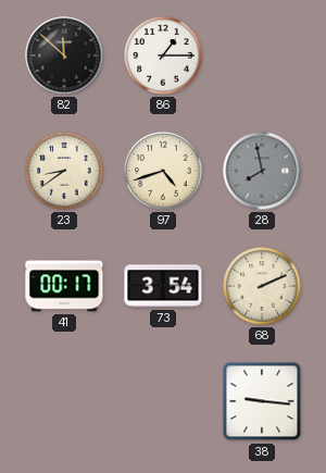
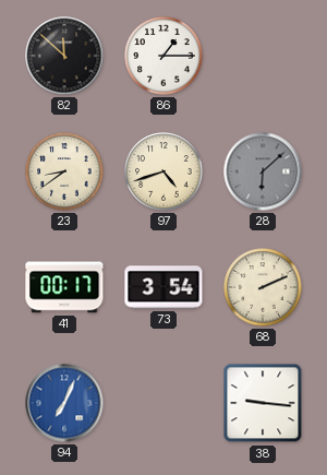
28: 7:58 -> 6:08 (263, 171)
94: none -> 7:04 (64, 403)
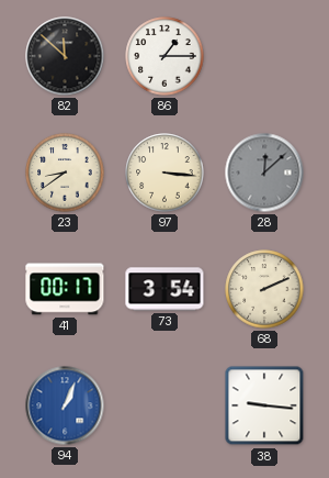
97: 4:42 -> 3:16 (164, 173)
28: 6:08 -> 12:08 (264, 173)
94: 7:04 -> 1:04 (65, 405)
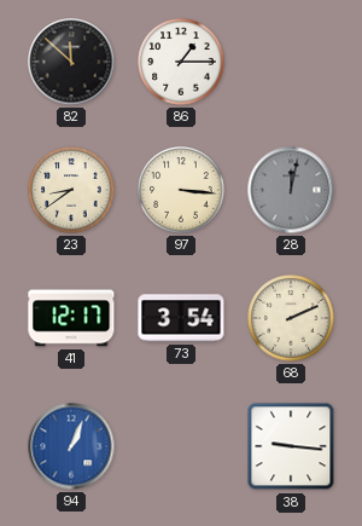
28: 12:08 -> 12:02 (291, 190)
41: 00:17 -> 12:17 (71, 318)
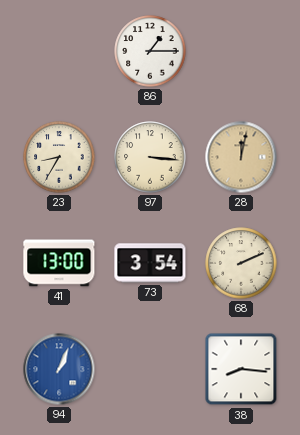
82: 11:52 -> none (71, 62)
23: 8:39 -> 8:35 (59, 157)
28 dial: grey -> champagne (241, 157)
41: 12:17 -> 13:00 (59, 263)
38: 9:16 -> 8:16 (241, 369)
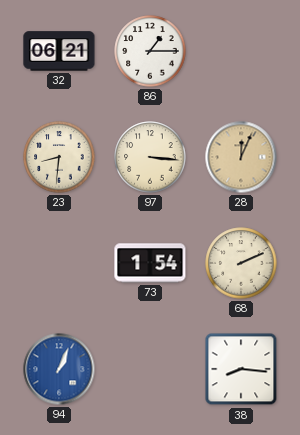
32: none -> 06:21 (59, 51)
23: 8:35 -> 8:31 (59, 157)
28: 12:02 -> 12:04 (241, 157)
41: 13:00 -> none (59, 263)
73: 3:54 -> 1:54 (150, 263)
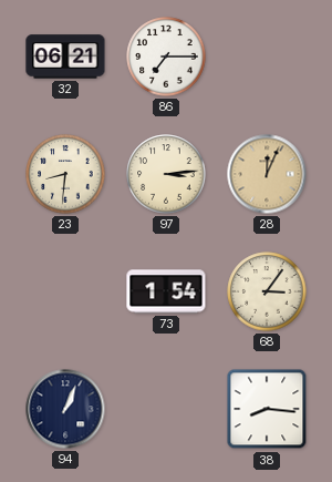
86: 1:15 -> 7:15 (166, 57)
97: 3:16 -> 3:14 (166, 174)
68: 2:11 -> 3:06 (267, 291)
94 dial: blue -> navy (65, 409)
